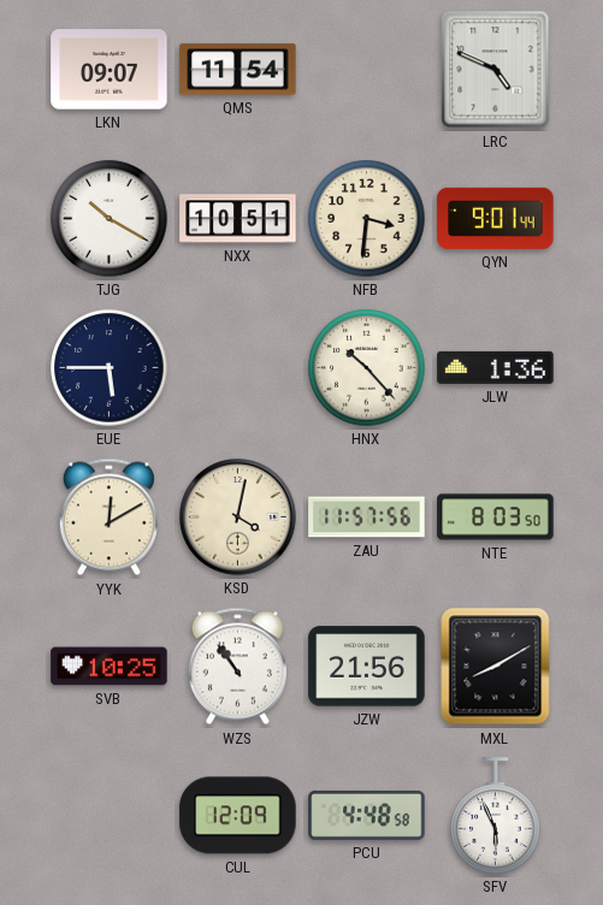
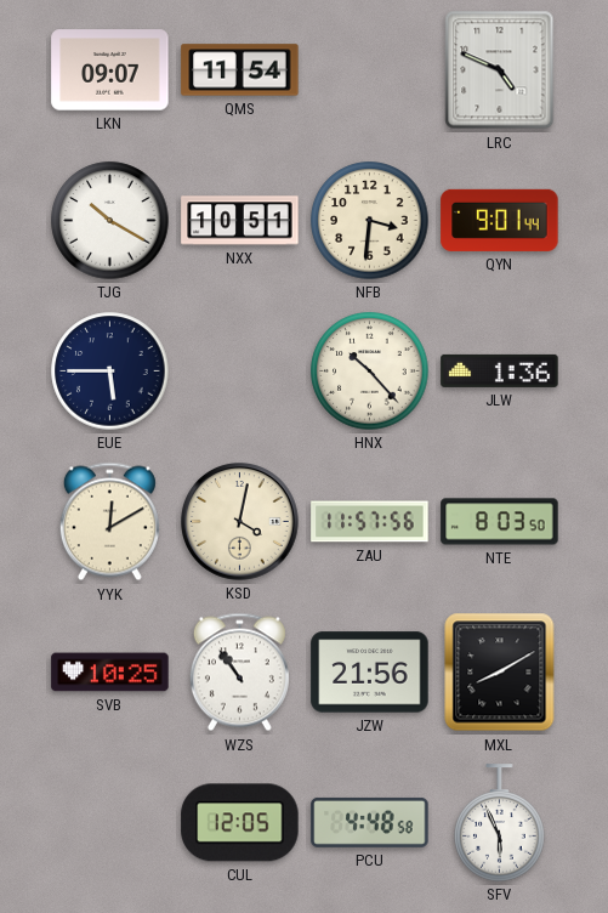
CUL: 12:09 -> 12:05 (240, 823)
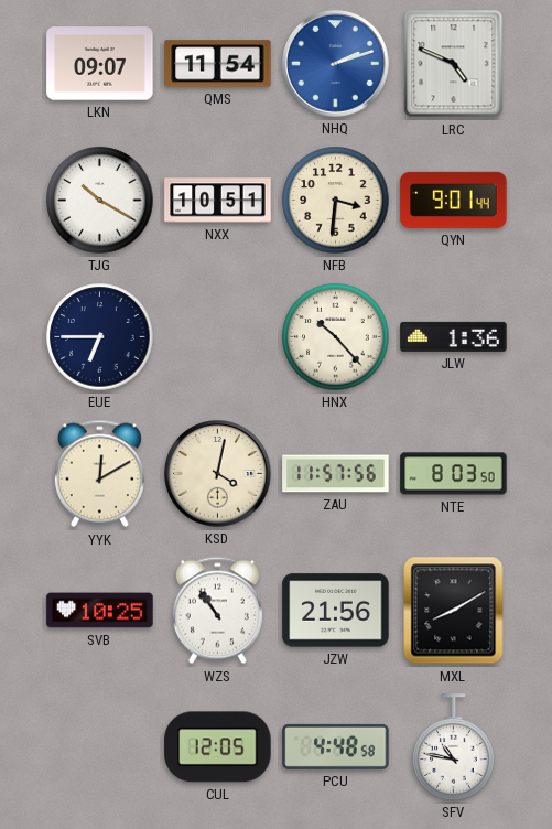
NHQ: none -> 2:12 (336, 64)
EUE: 5:45 -> 6:45 (100, 337)
SFV: 5:56 -> 10:47 (454, 747)
